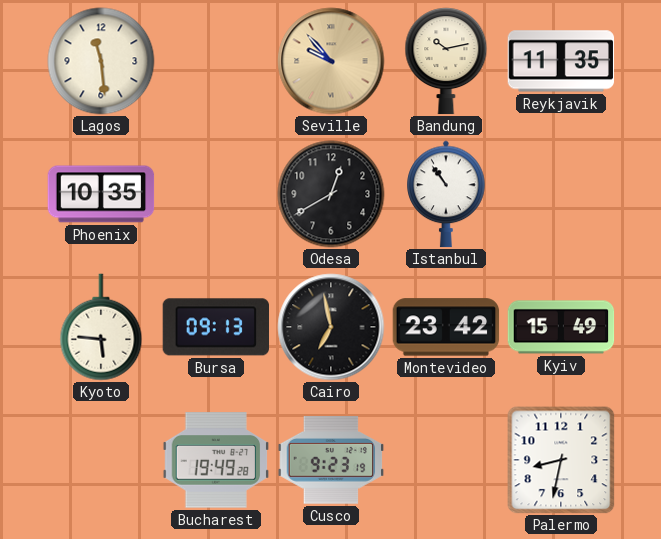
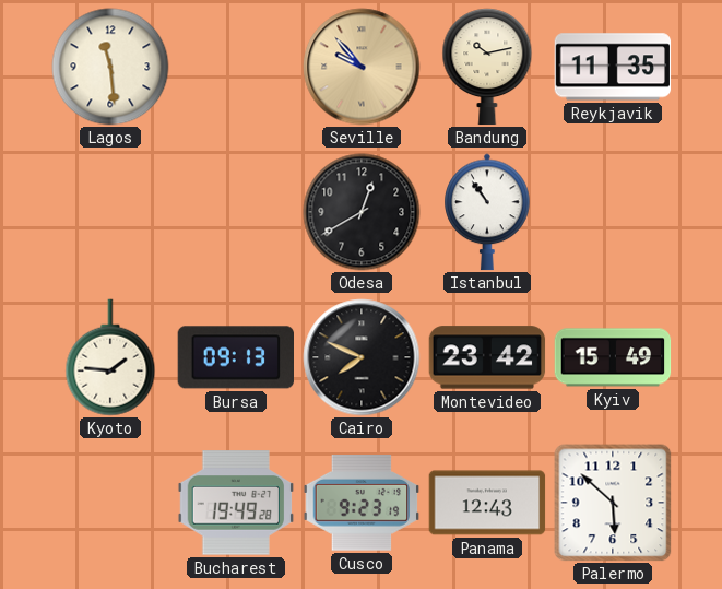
Phoenix: 10:35 -> none (101, 194)
Kyoto: 5:46 -> 1:46 (110, 357)
Cairo: 6:58 -> 7:49 (362, 357)
Panama: none -> 12:43 (487, 503)
Palermo: 8:32 -> 5:52 (613, 503)
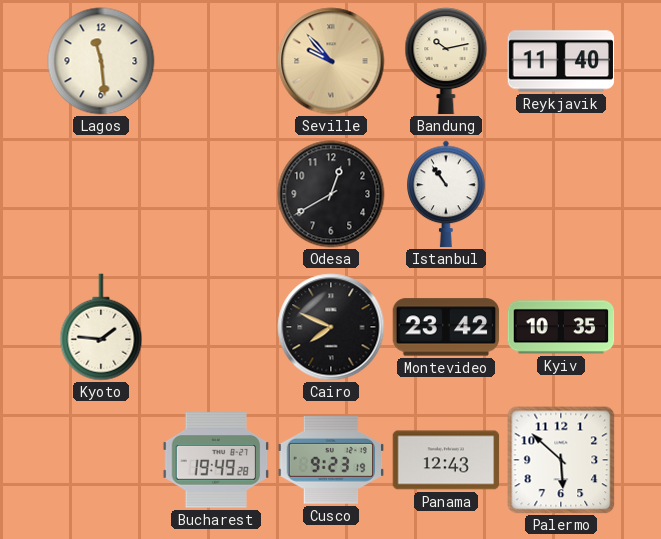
Reykjavik: 11:35 -> 11:40 (561, 61)
Bursa: 09:13 -> none (236, 357)
Kyiv: 15:49 -> 10:35 (561, 327)
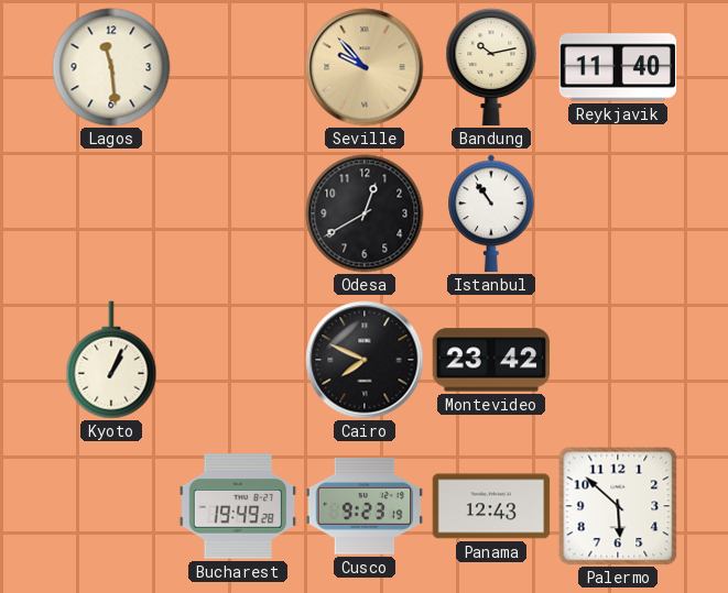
Kyoto: 1:46 -> 1:04 (111, 360)
Kyiv: 10:35 -> none (561, 327)
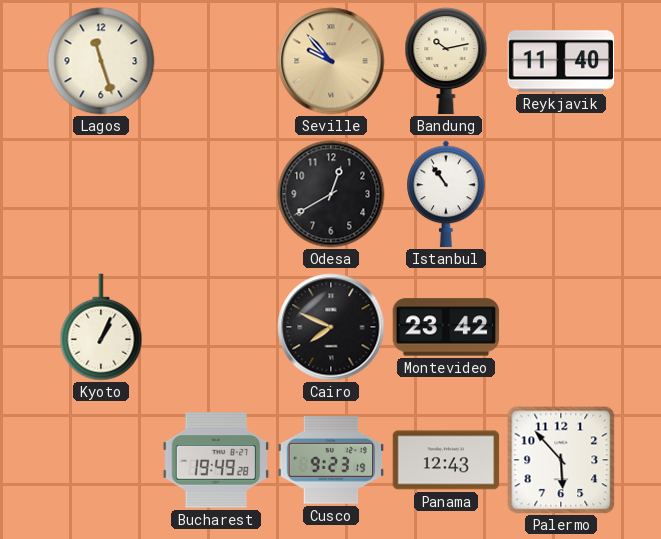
Lagos: 11:29 -> 11:27 (101, 61)
Palermo: 5:52 -> 5:53 (561, 460)
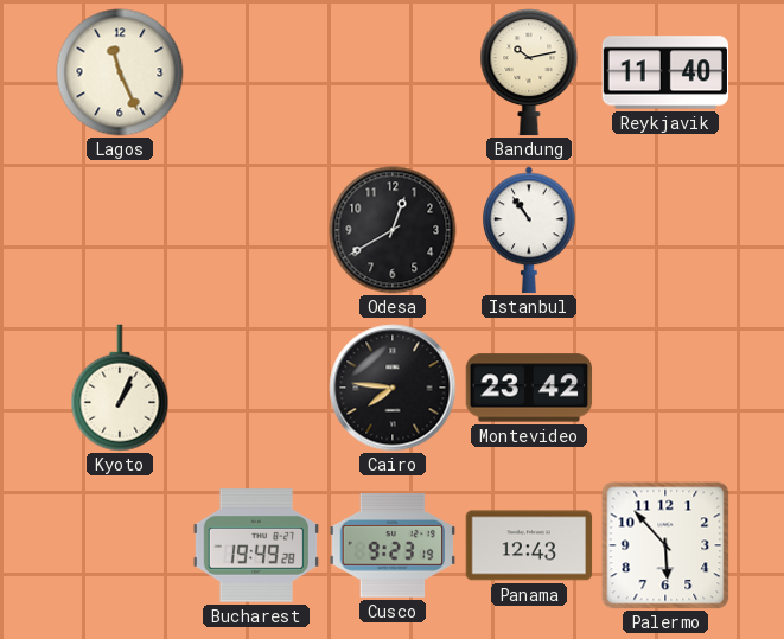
Lagos: 11:27 -> 11:26 (120, 72)
Seville: 9:53 -> none (331, 61)
Cairo: 7:49 -> 7:46 (393, 388)
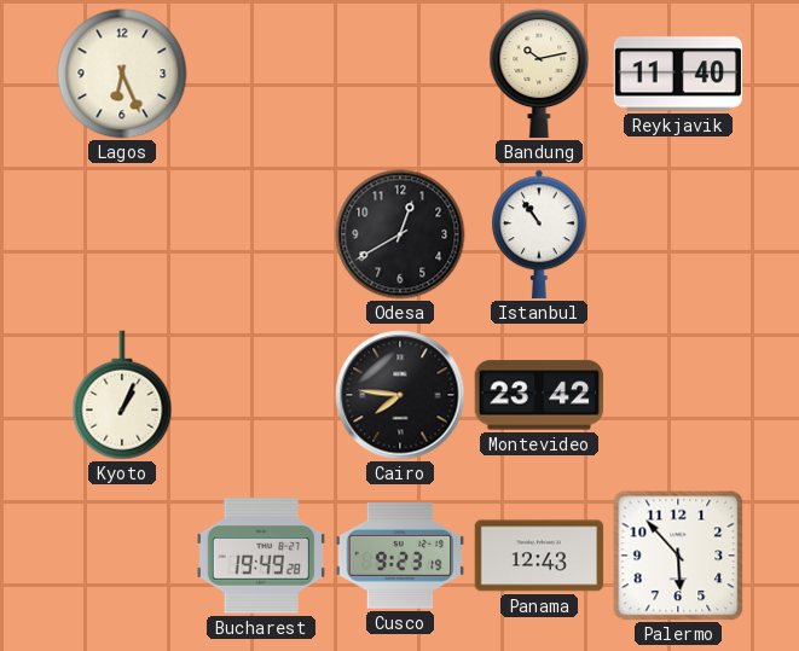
Lagos: 11:26 -> 6:26 (122, 74)
